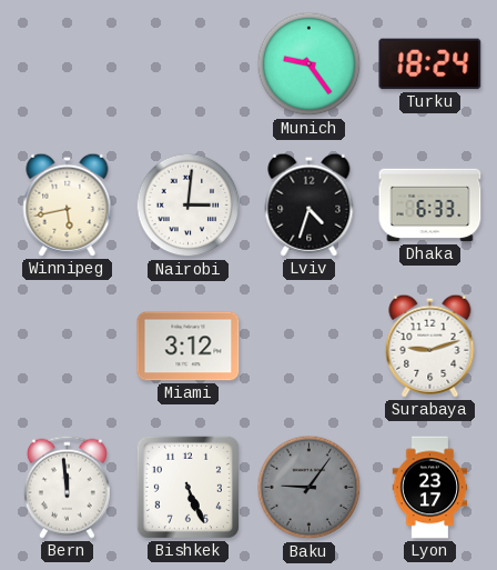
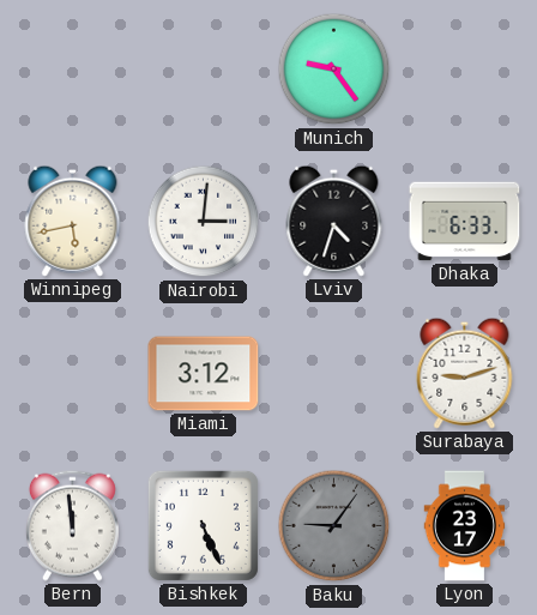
Turku: 18:24 -> none (430, 64)
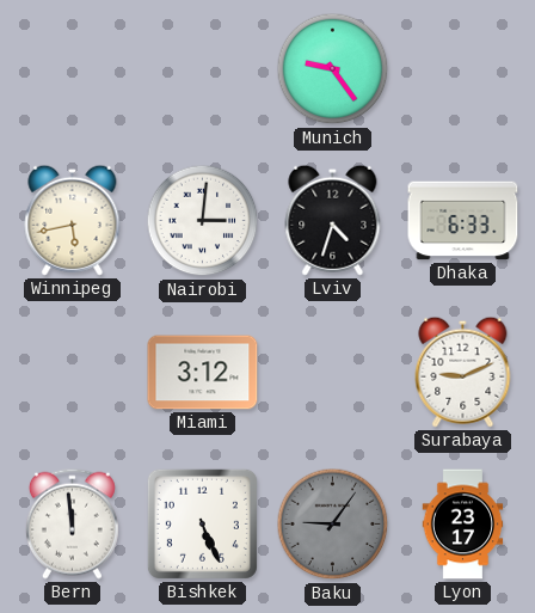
Surabaya: 9:12 -> 9:11 (463, 372)
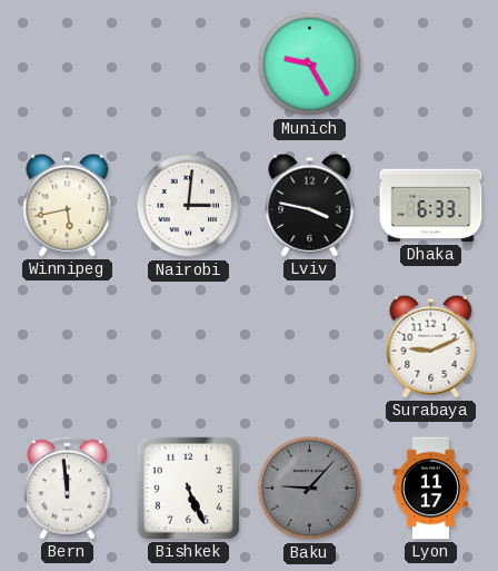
Munich: 9:24 -> 9:25 (310, 65)
Lviv: 4:33 -> 3:47 (310, 205)
Miami: 3:12 -> none (203, 373)
Baku: 9:06 -> 9:07 (310, 489)
Lyon: 23:17 -> 11:17 (431, 489)
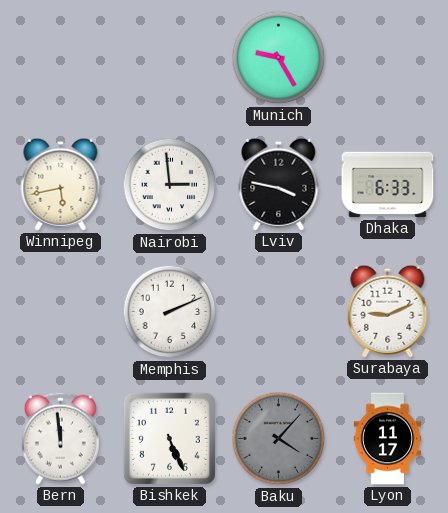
Nairobi: 3:01 -> 2:59 (170, 185)
Memphis: none -> 2:11 (170, 312)
Baku: 9:07 -> 4:07 (279, 439)
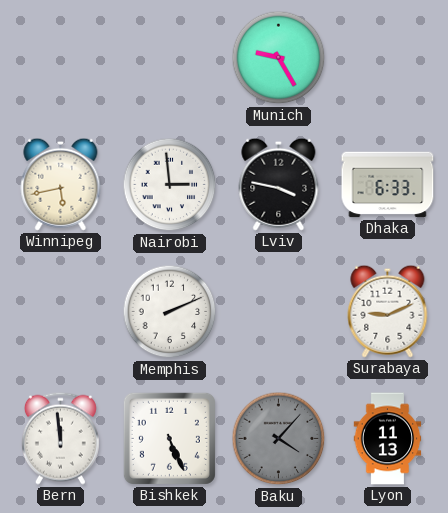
Lyon: 11:17 -> 11:13 (388, 439)
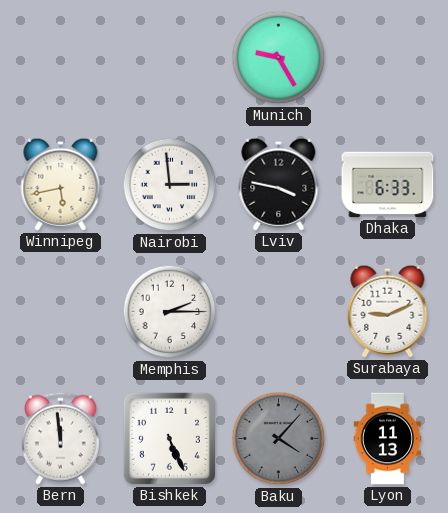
Memphis: 2:11 -> 2:15 (170, 312)
